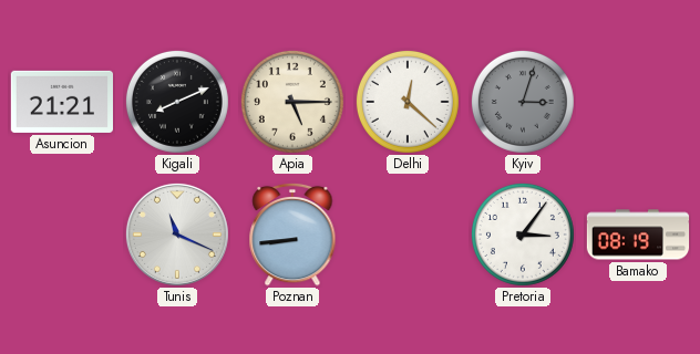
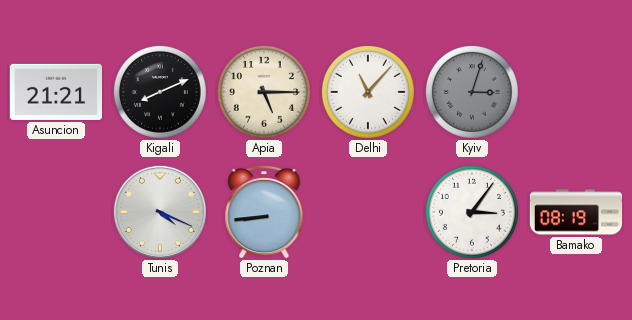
Delhi: 12:22 -> 11:07 (368, 92)
Tunis: 11:19 -> 4:19 (160, 212)
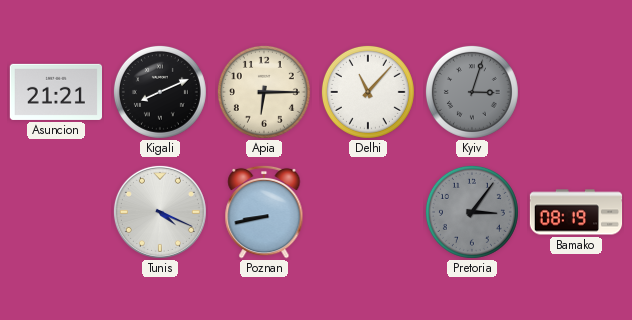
Apia: 5:15 -> 6:15 (264, 92)
Poznan: 8:44 -> 8:43 (264, 212)
Pretoria dial: white -> grey (472, 212)
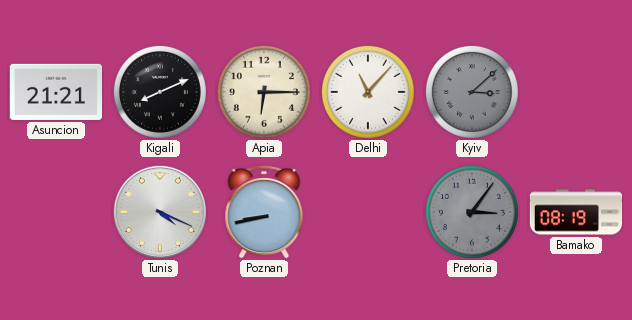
Kyiv: 3:03 -> 3:08 (472, 92)
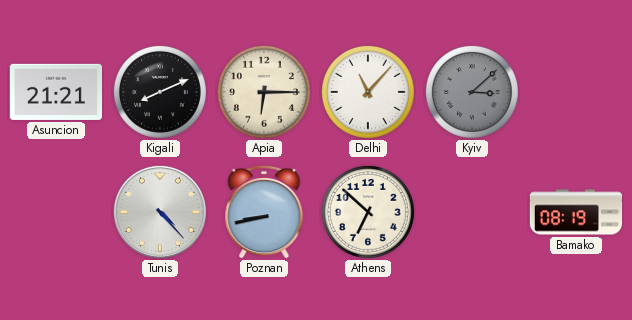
Tunis: 4:19 -> 4:23 (160, 212)
Athens: none -> 6:52 (368, 212)
Pretoria: 3:06 -> none (472, 212)
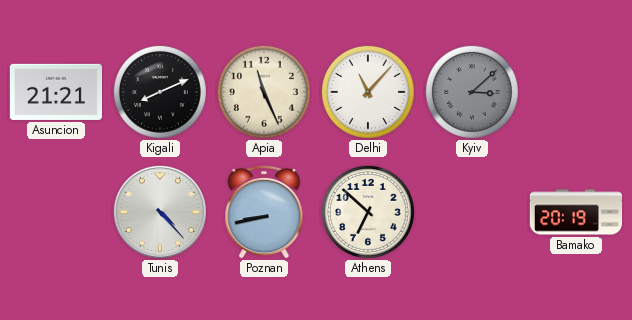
Apia: 6:15 -> 11:26 (264, 92)
Bamako: 08:19 -> 20:19 (576, 212)
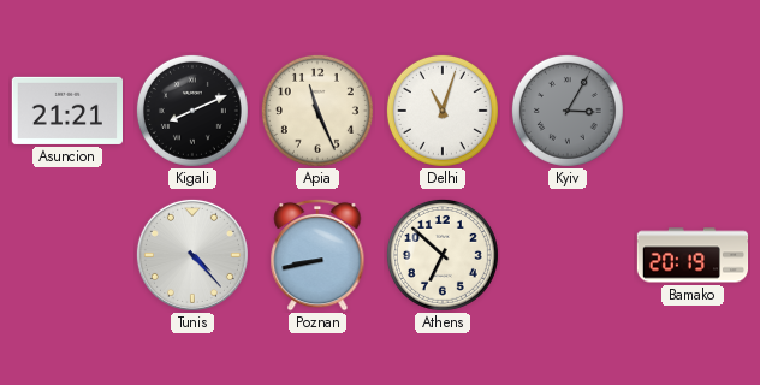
Delhi: 11:07 -> 11:03 (443, 111)
Kyiv: 3:08 -> 3:05 (568, 111)
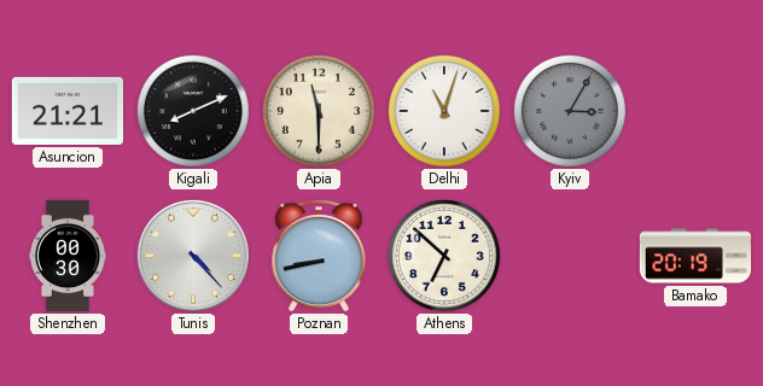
Apia: 11:26 -> 11:30 (319, 111)
Shenzhen: none -> 00:30 (68, 256)
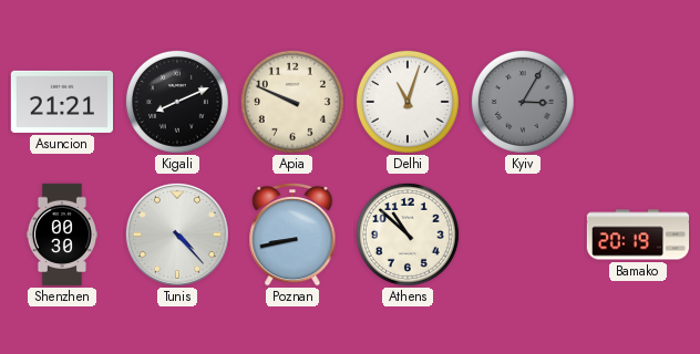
Apia: 11:30 -> 9:49 (292, 102)
Athens: 6:52 -> 10:52 (408, 235)
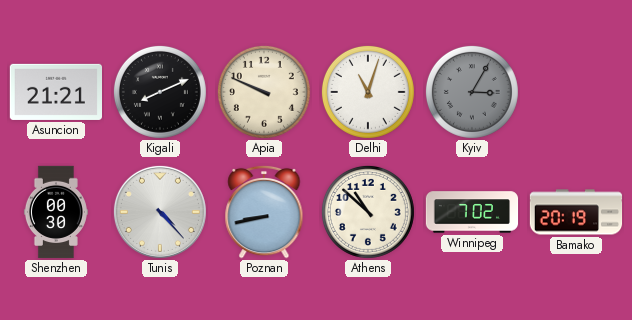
Winnipeg: none -> 7:02 (472, 212)
